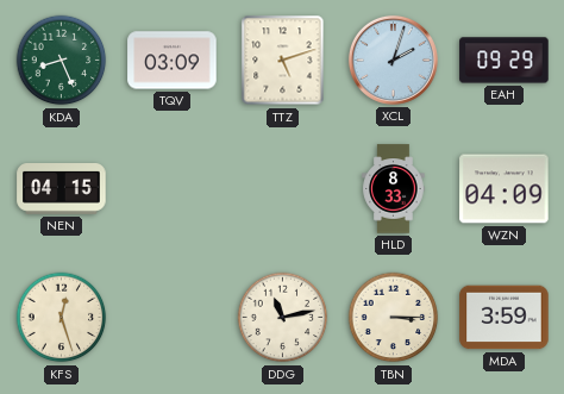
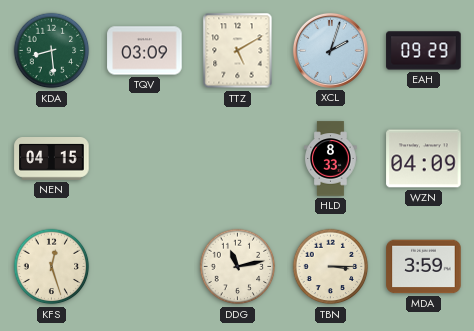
KDA: 8:26 -> 8:29 (52, 51)
TTZ: 5:12 -> 5:10 (238, 51)
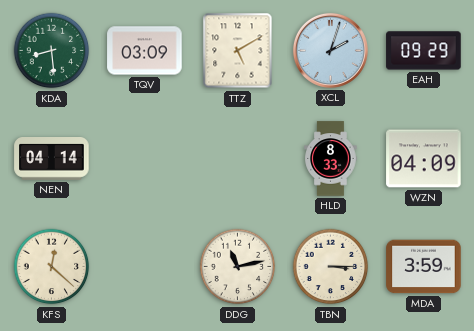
NEN: 04:15 -> 04:14 (52, 159)
KFS: 12:27 -> 12:22 (52, 267)
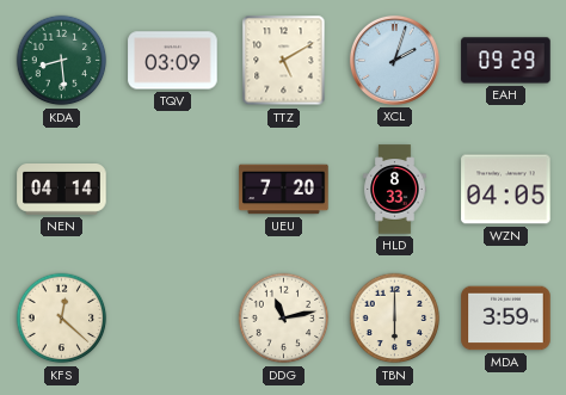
UEU: none -> 7:20 (284, 190)
WZN: 04:09 -> 04:05 (506, 190)
TBN: 3:15 -> 6:00 (395, 319)
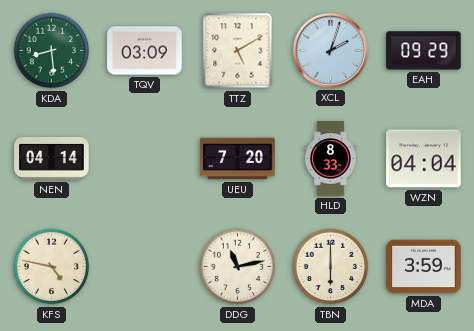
WZN: 04:05 -> 04:04 (424, 159)
KFS: 12:22 -> 4:47 (52, 267)
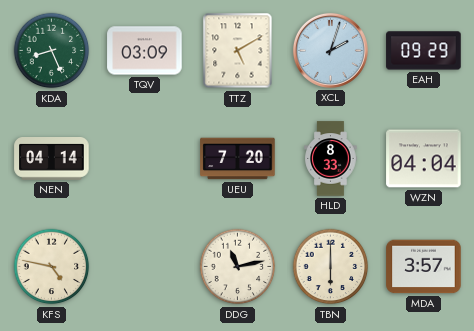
KDA: 8:29 -> 8:26 (52, 51)
MDA: 3:59 -> 3:57 (424, 267)
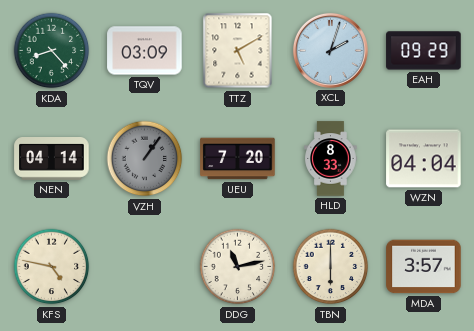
KDA: 8:26 -> 8:23 (52, 51)
VZH: none -> 1:06 (145, 159)
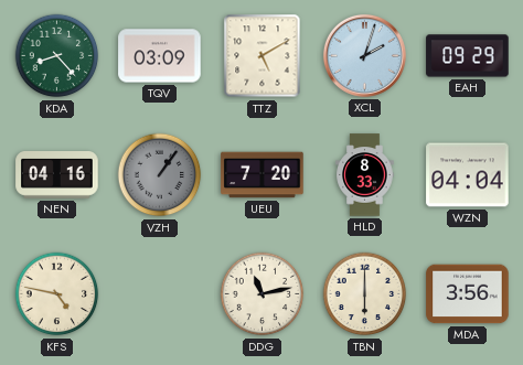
NEN: 04:14 -> 04:16 (57, 175)
MDA: 3:57 -> 3:56 (468, 294)
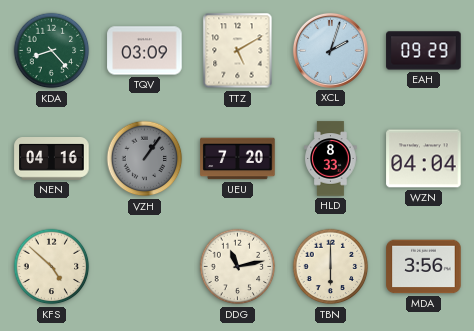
KFS: 4:47 -> 4:52 (52, 267)
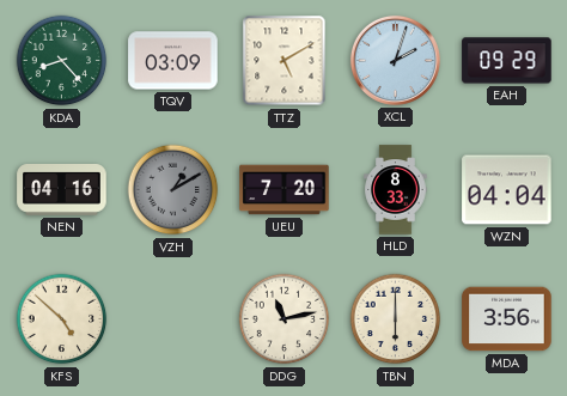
VZH: 1:06 -> 1:10 (173, 190)
